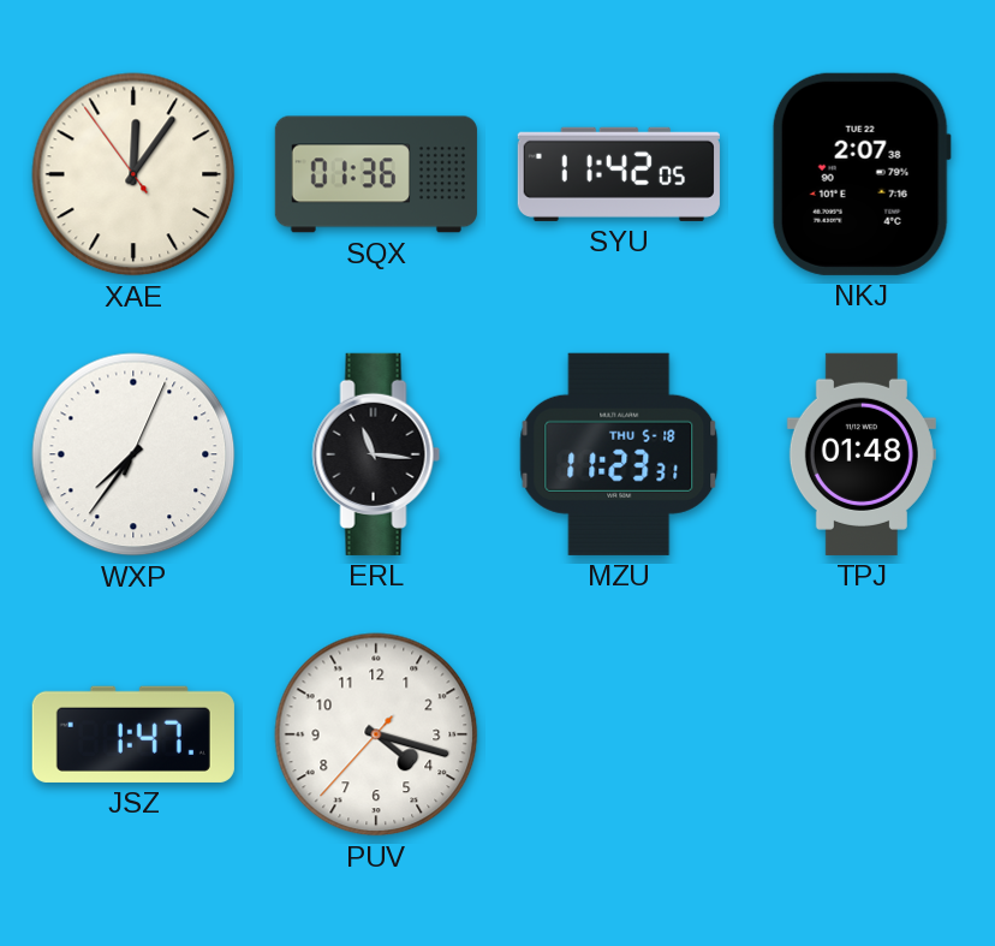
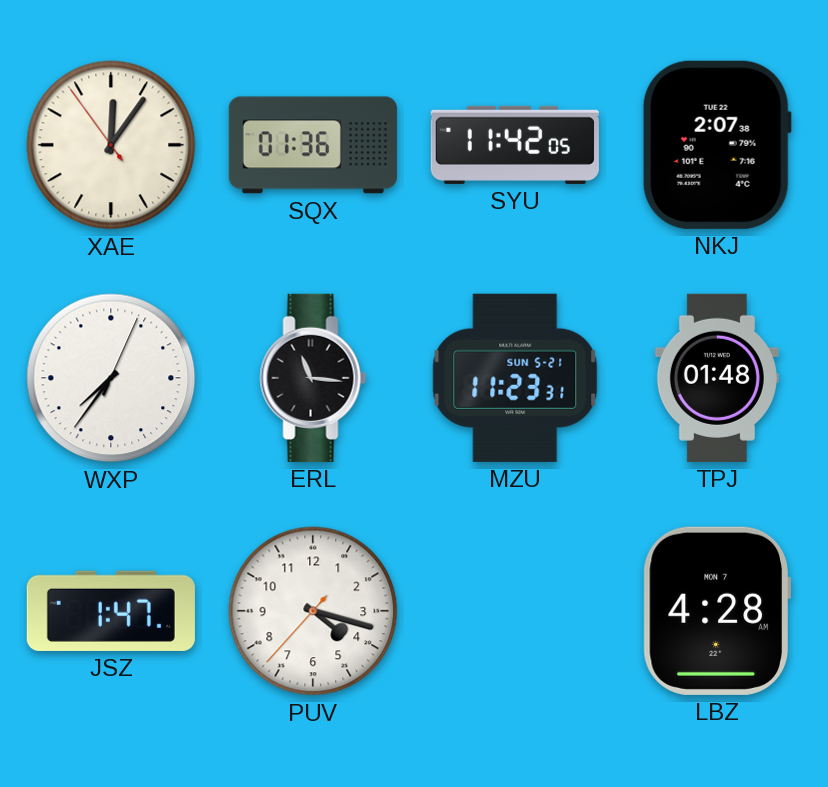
MZU date: THU 5-18 -> SUN 5-21 (515, 378)
LBZ: none -> 4:28 (716, 611)
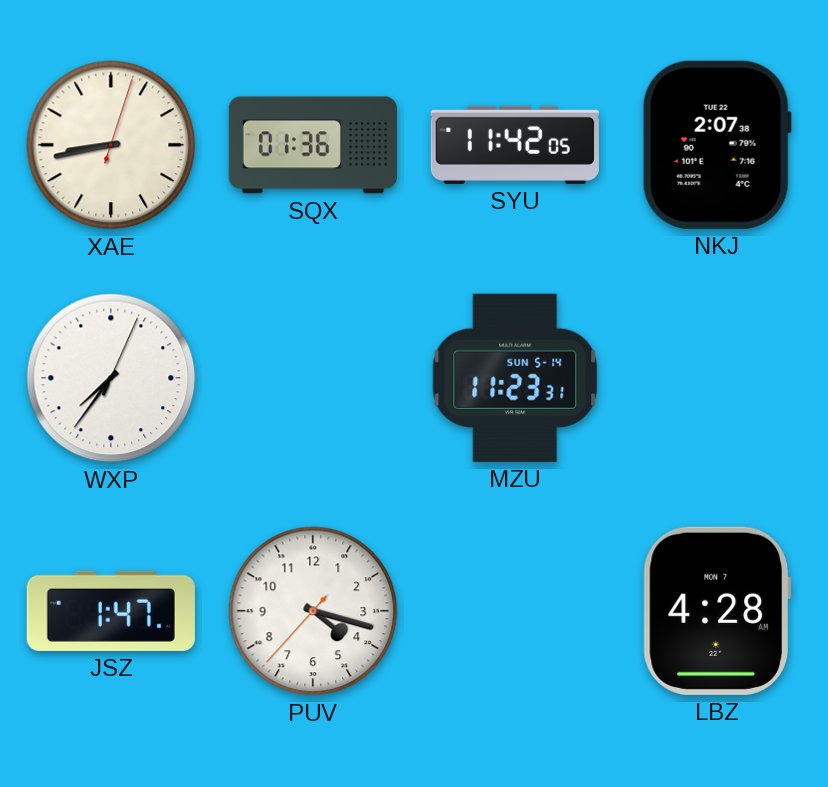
XAE: 12:05 -> 8:43 (111, 145)
ERL: 11:16 -> none (313, 378)
MZU date: SUN 5-21 -> SUN 5-14 (515, 378)
TPJ: 01:48 -> none (717, 378)
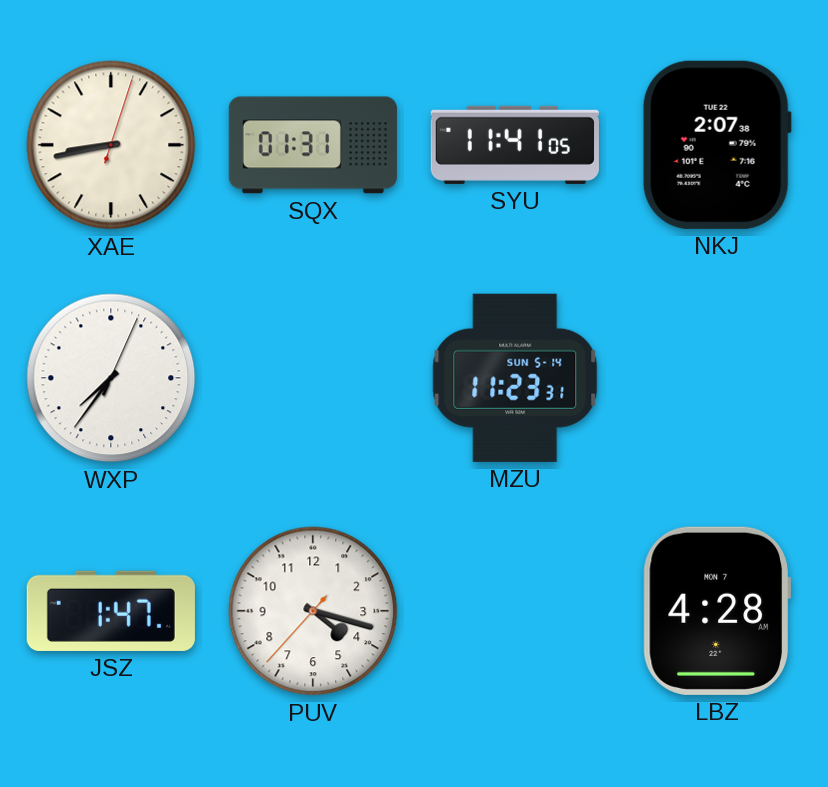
SQX: 01:36 -> 01:31 (313, 145)
SYU: 11:42 -> 11:41 (515, 145)
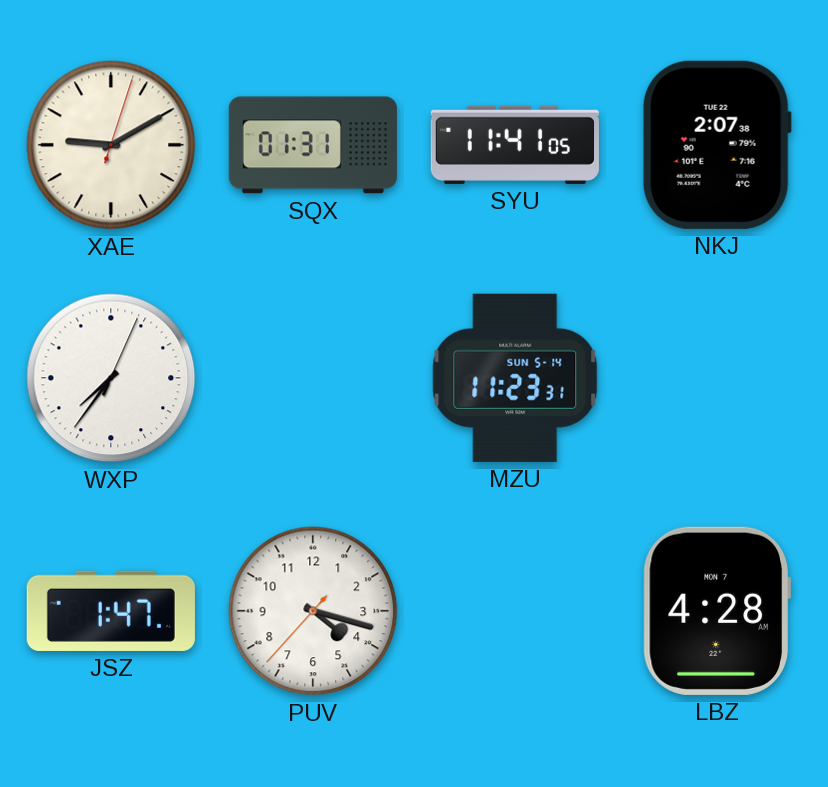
XAE: 8:43 -> 9:10 (111, 145)
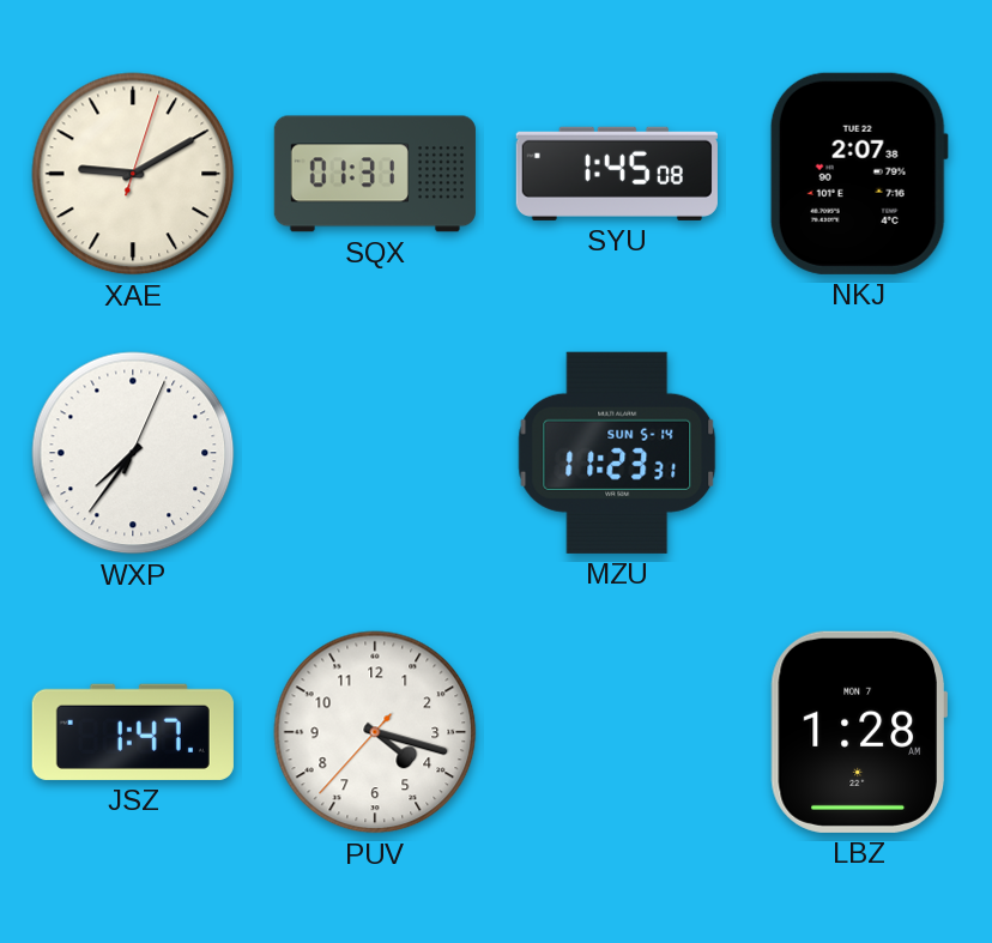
SYU: 11:41 -> 1:45 (617, 174)
LBZ: 4:28 -> 1:28 (858, 732)
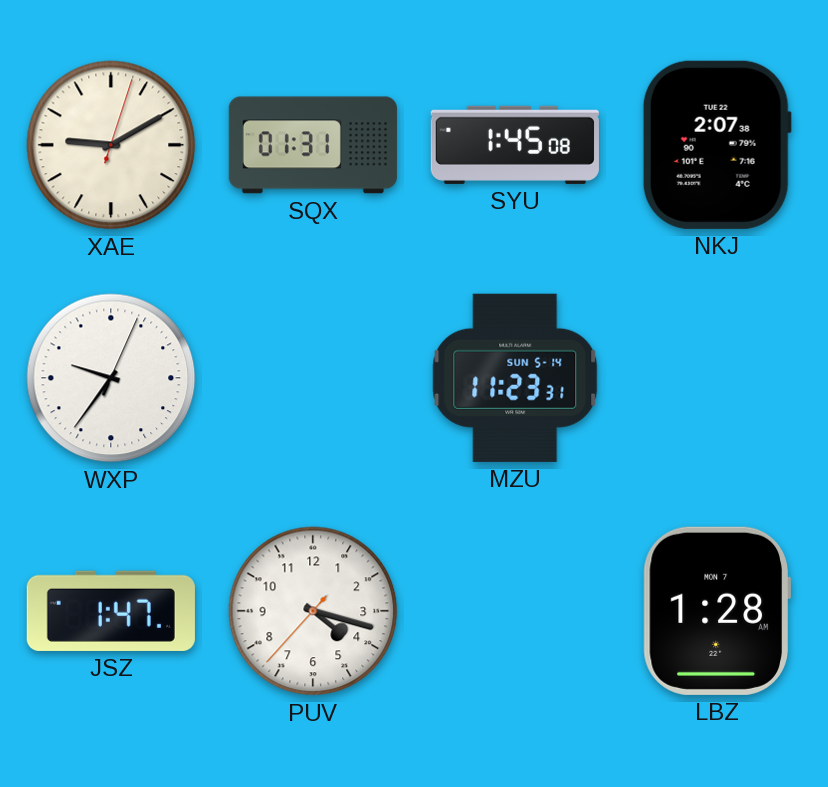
WXP: 7:36 -> 9:36 (111, 378)
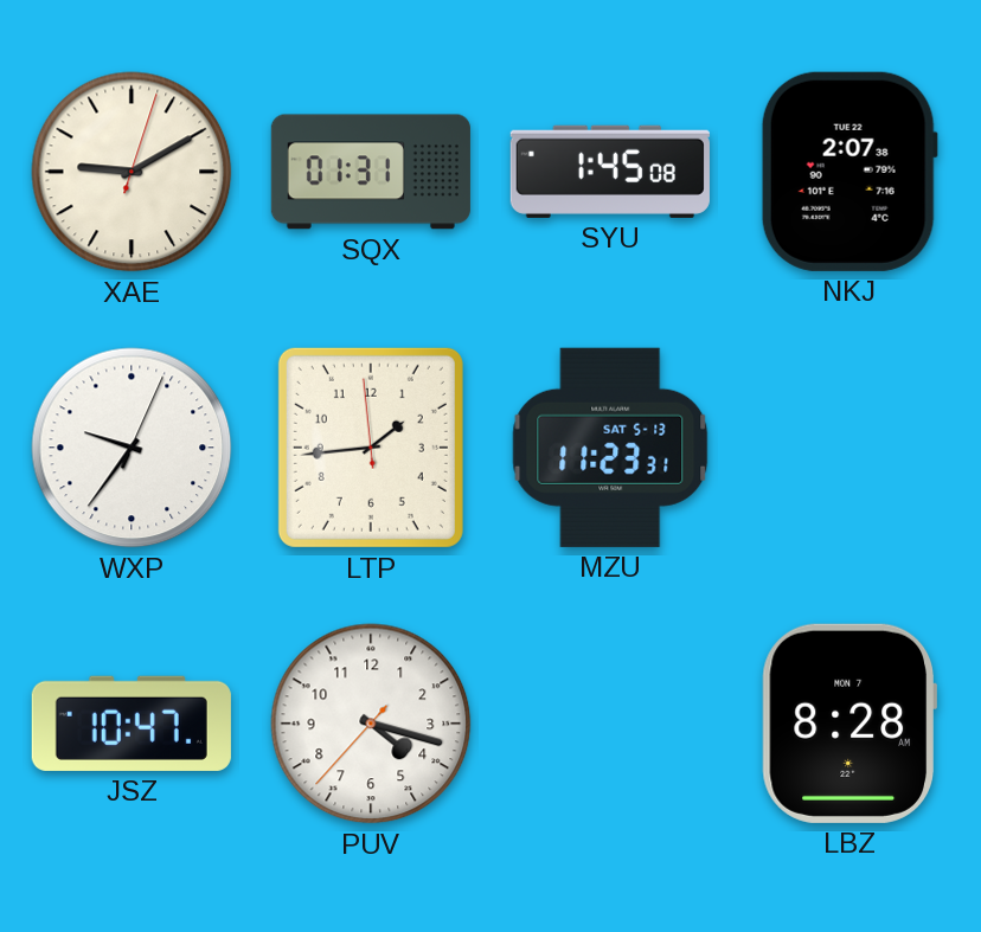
LTP: none -> 1:43 (371, 448)
MZU date: SUN 5-14 -> SAT 5-13 (610, 448)
JSZ: 1:47 -> 10:47 (132, 724)
LBZ: 1:28 -> 8:28 (848, 724)
